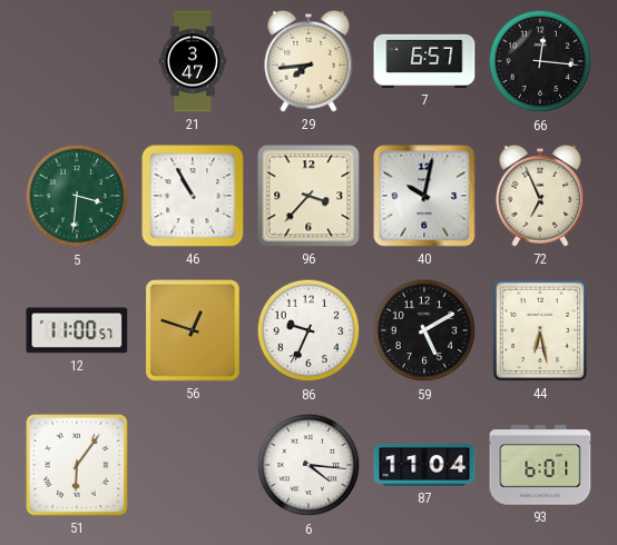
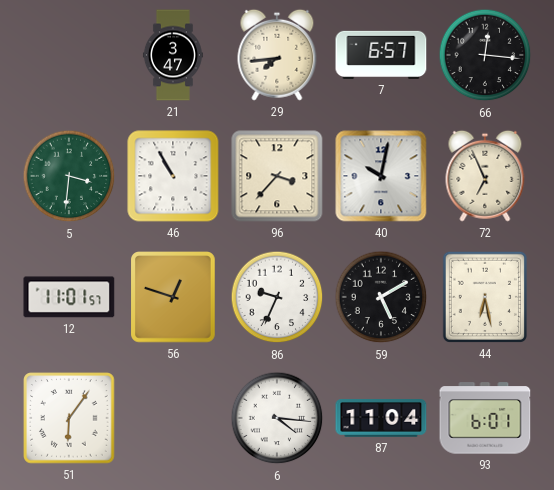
12: 11:00 -> 11:01 (69, 297)
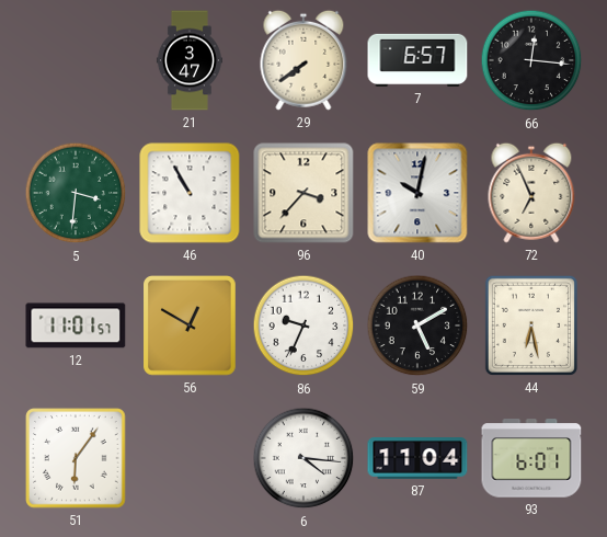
29: 7:44 -> 7:39 (303, 60)
56: 12:48 -> 12:50 (191, 325)
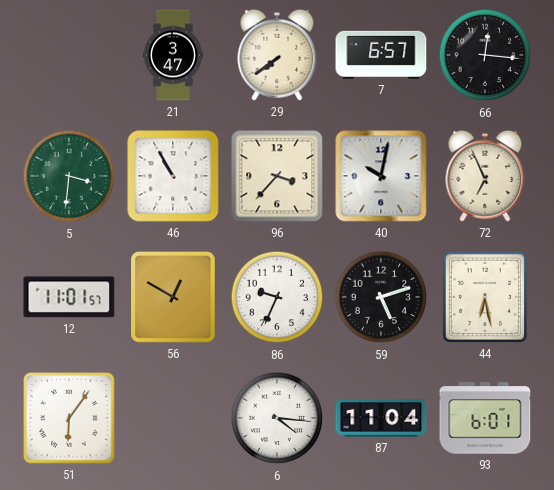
59: 5:10 -> 5:12 (381, 297)
